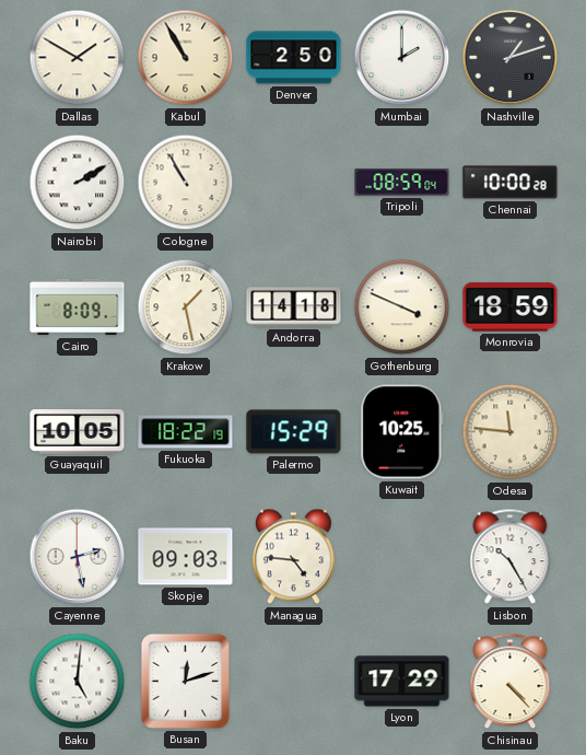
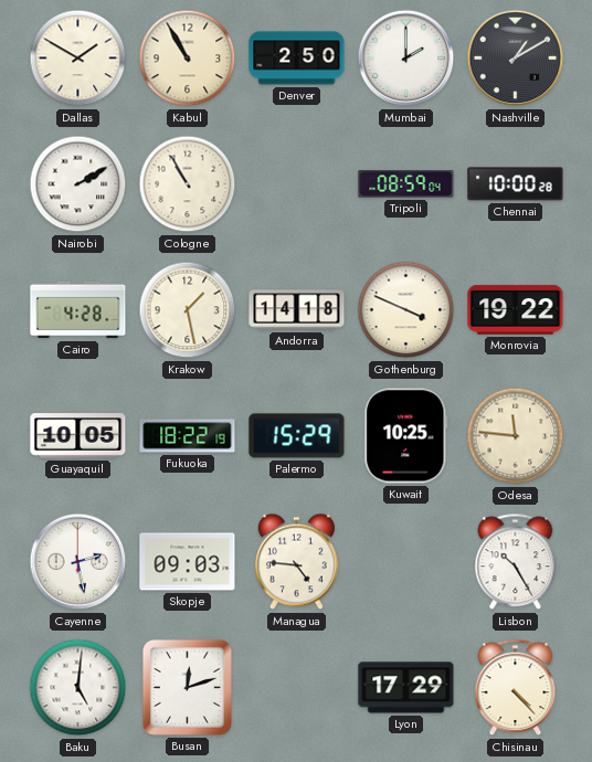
Nashville: 1:12 -> 1:10 (516, 59)
Cairo: 8:09 -> 4:28 (78, 310)
Monrovia: 18:59 -> 19:22 (516, 310)
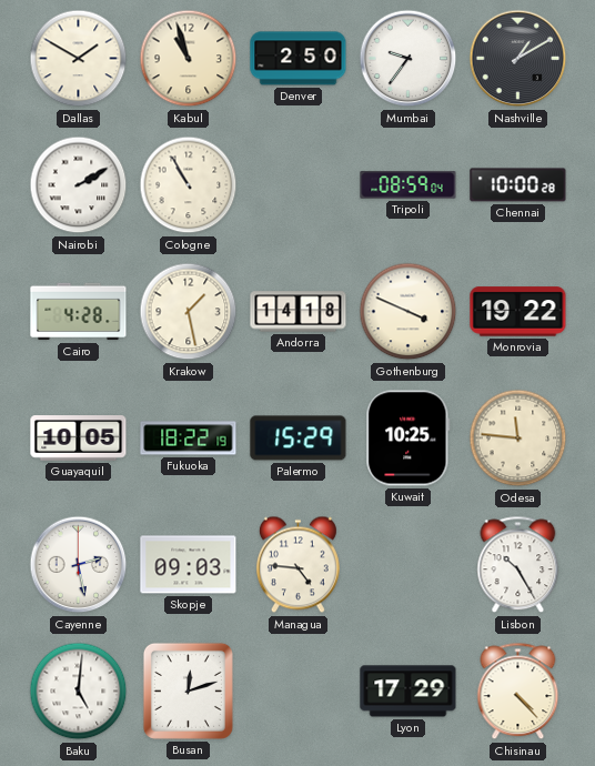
Kabul: 10:55 -> 10:57 (189, 59)
Mumbai: 2:00 -> 9:36 (409, 59)
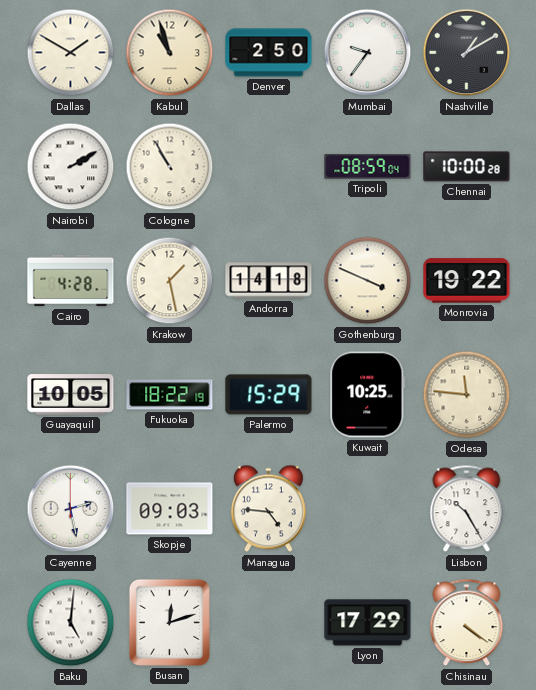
Chisinau: 4:23 -> 4:21 (467, 623)
